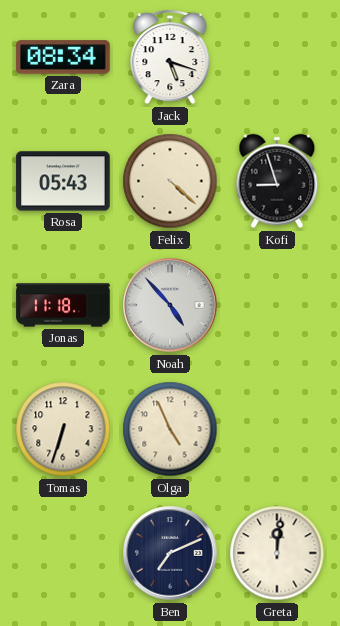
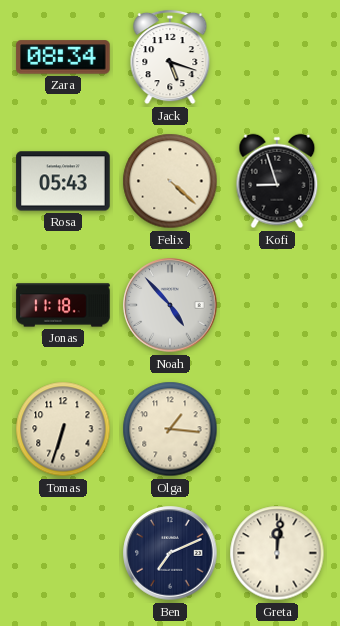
Olga: 4:56 -> 1:16 (170, 429)
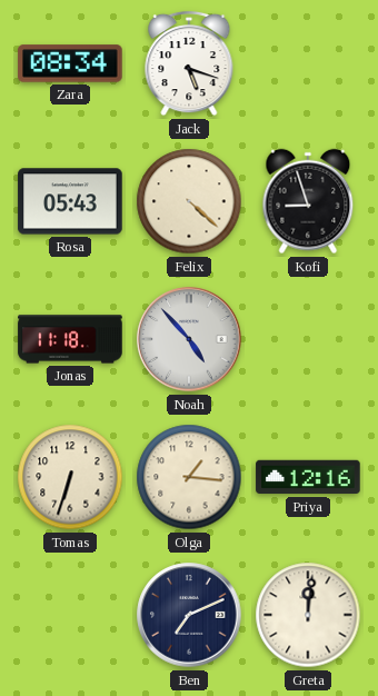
Priya: none -> 12:16 (308, 477)
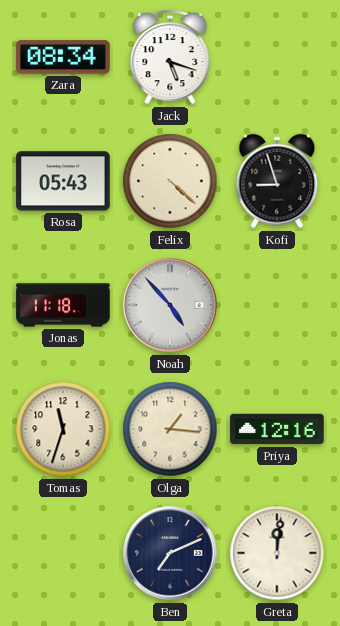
Tomas: 6:33 -> 11:33 (63, 429)
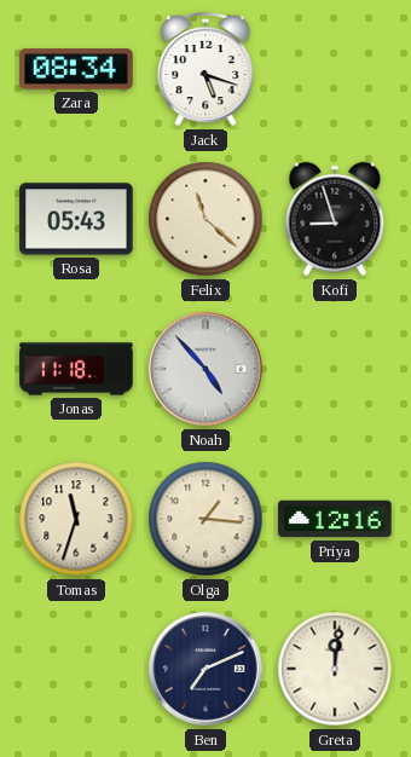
Felix: 4:22 -> 11:22 (205, 219)
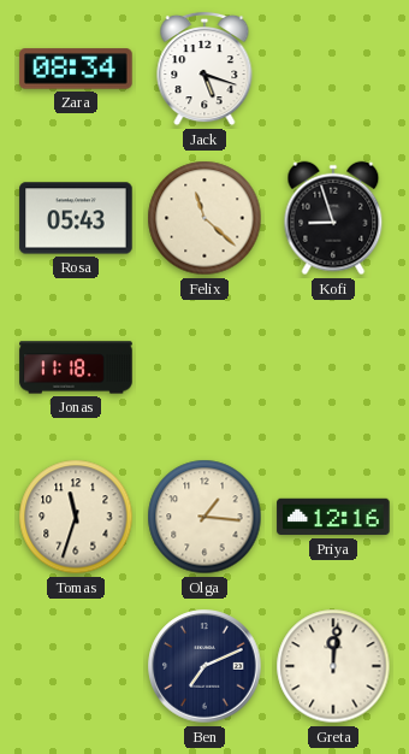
Noah: 4:53 -> none (205, 369)
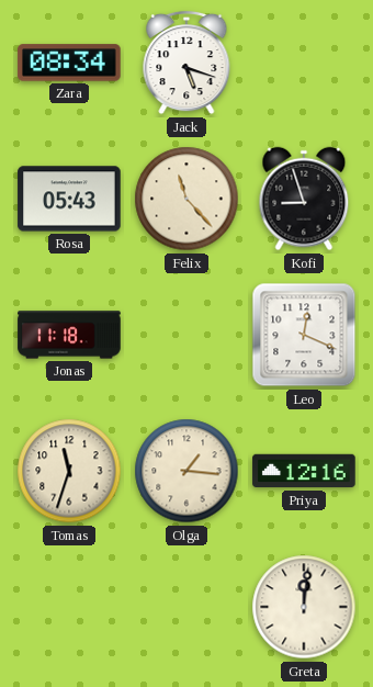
Felix: 11:22 -> 11:23 (187, 199)
Leo: none -> 12:19 (304, 335)
Ben: 7:11 -> none (204, 666)
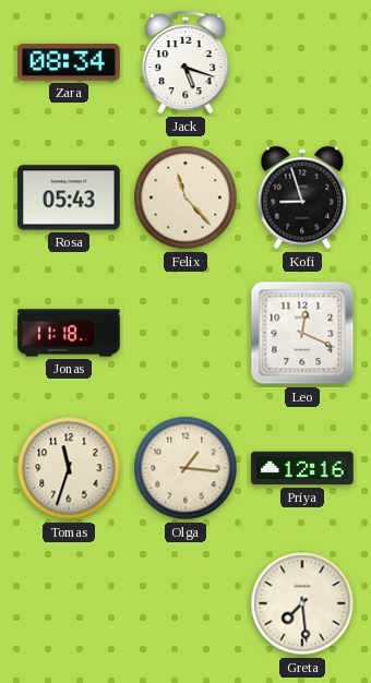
Greta: 12:01 -> 7:29 (302, 603)
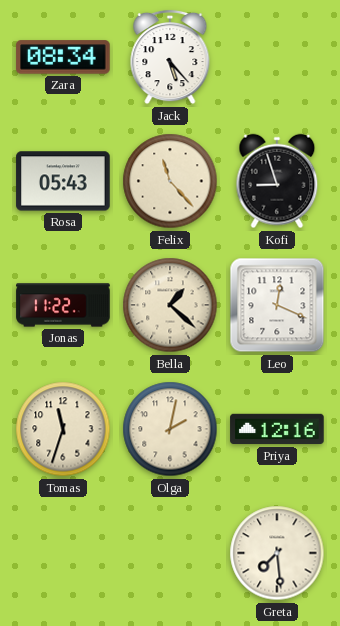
Jack: 5:18 -> 5:23 (170, 57)
Jonas: 11:18 -> 11:22 (63, 305)
Bella: none -> 1:22 (170, 305)
Olga: 1:16 -> 2:02 (170, 429)
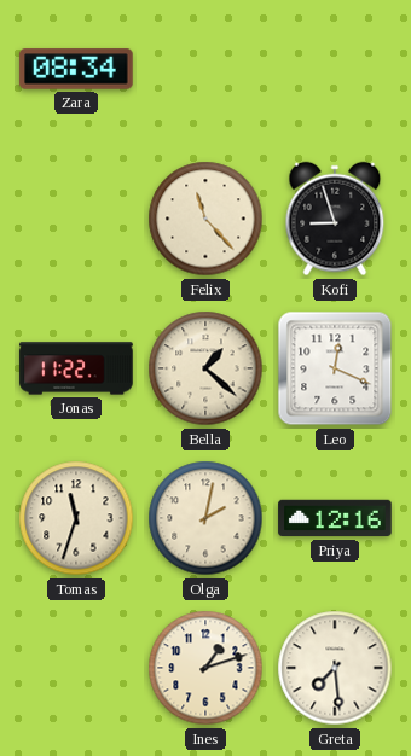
Jack: 5:23 -> none (170, 57)
Rosa: 05:43 -> none (63, 181)
Ines: none -> 1:12 (205, 668)
